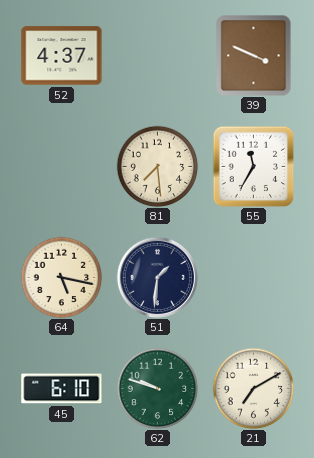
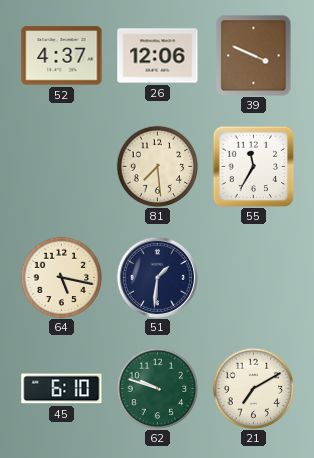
26: none -> 12:06 (158, 56)
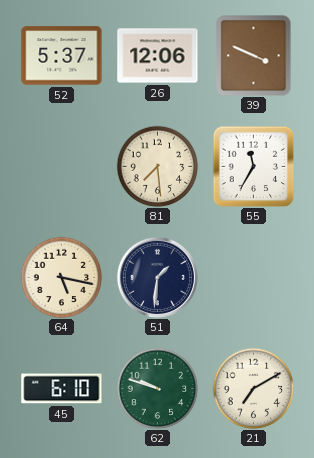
52: 4:37 -> 5:37 (62, 56)
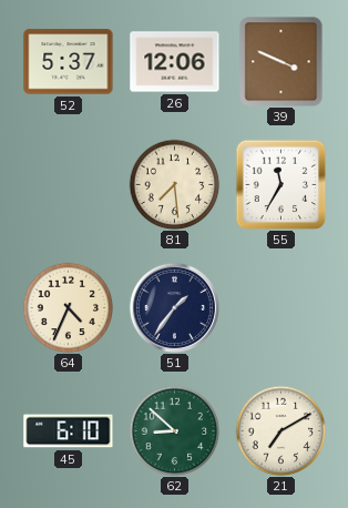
64: 5:17 -> 4:34 (68, 307)
51: 1:31 -> 1:36 (174, 307)
62: 9:48 -> 8:52 (174, 430)
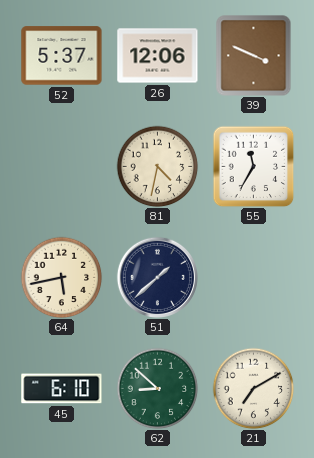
81: 7:29 -> 4:32 (157, 166)
64: 4:34 -> 5:43 (61, 277)
51: 1:36 -> 1:38 (157, 277)
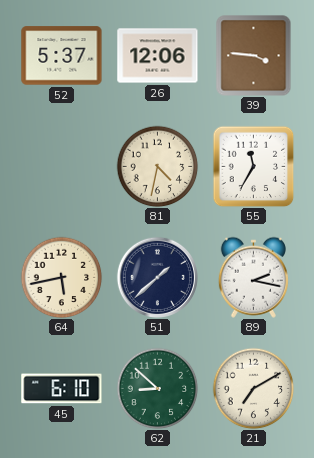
39: 3:49 -> 3:46 (254, 55)
89: none -> 2:17 (253, 277)
